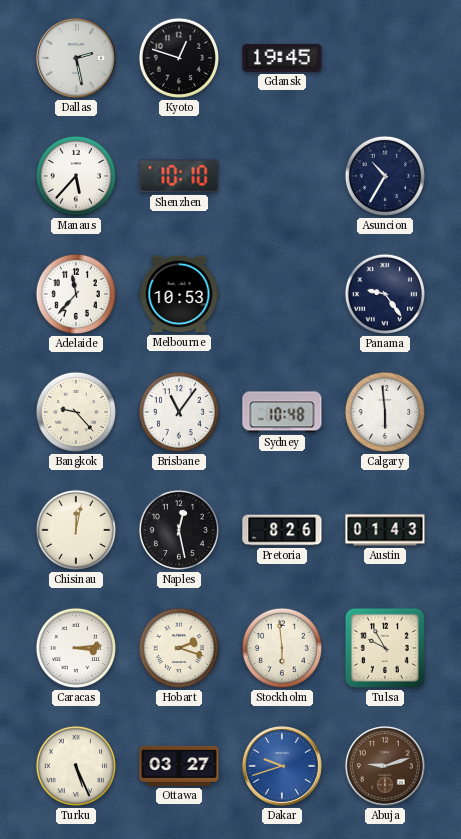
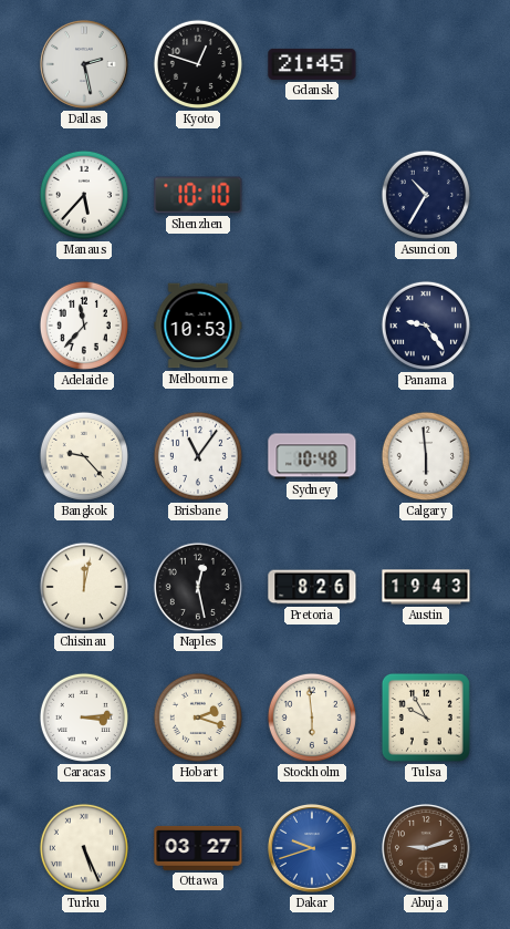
Gdansk: 19:45 -> 21:45 (312, 64)
Austin: 01:43 -> 19:43 (426, 587)
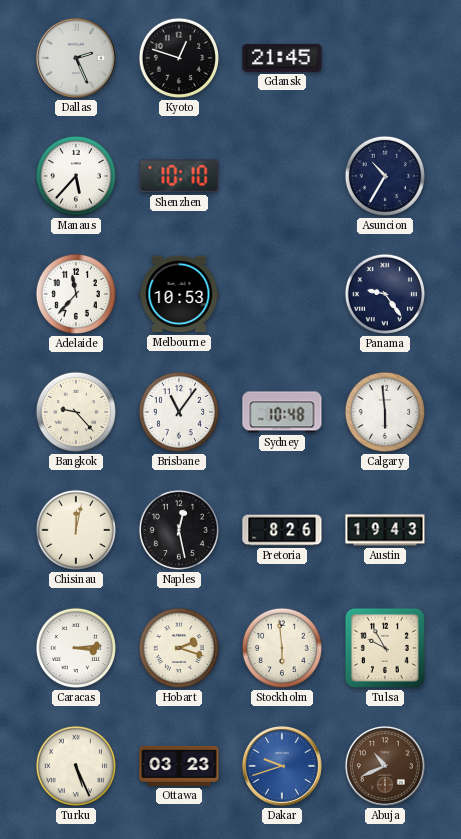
Dallas: 2:28 -> 2:26 (76, 58)
Ottawa: 03:27 -> 03:23 (179, 766)
Abuja: 9:12 -> 10:41 (385, 766)
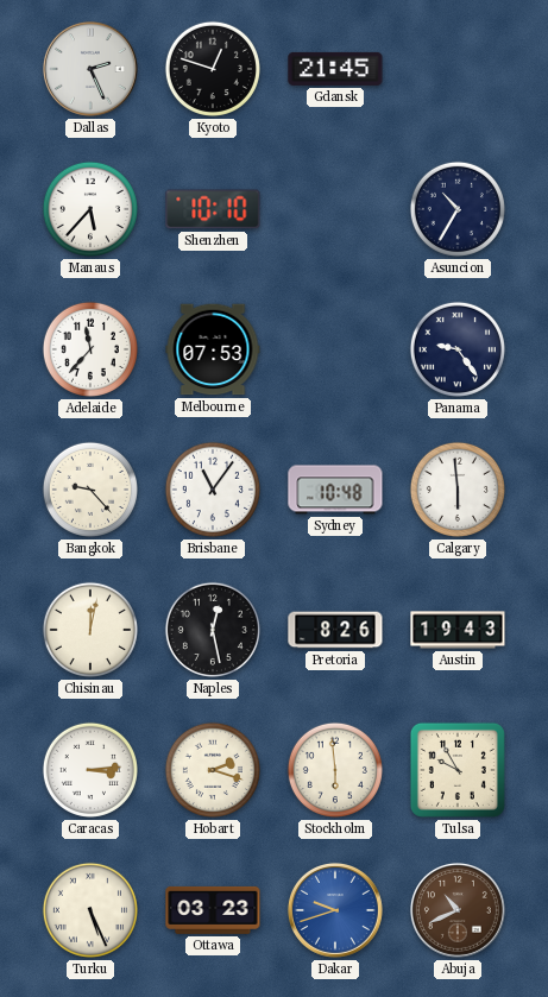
Melbourne: 10:53 -> 07:53 (213, 349)
